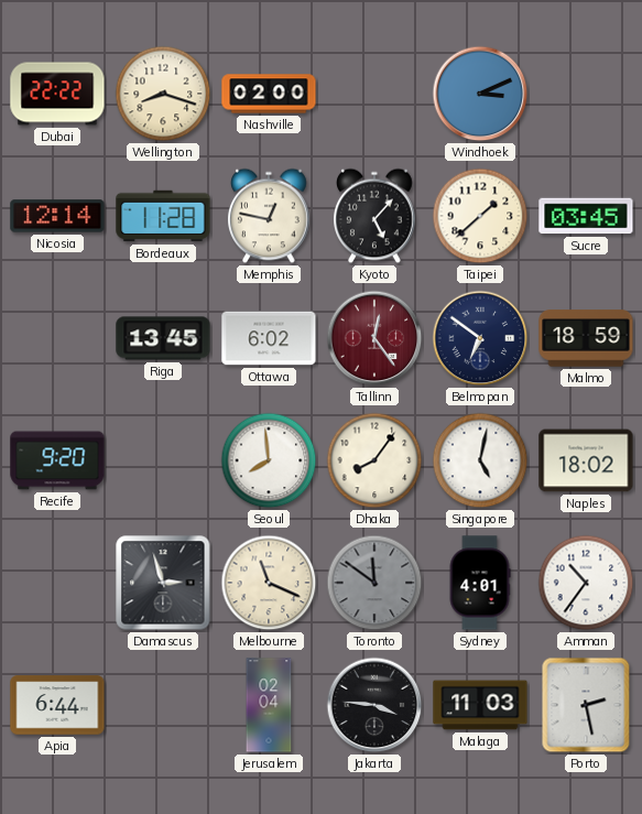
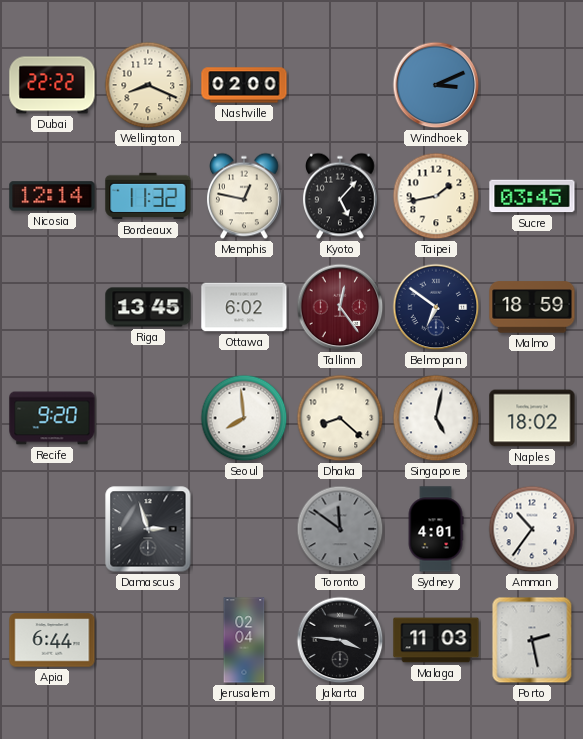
Wellington: 8:18 -> 8:19 (148, 85)
Bordeaux: 11:28 -> 11:32 (148, 196)
Taipei: 1:38 -> 1:43 (436, 196)
Dhaka: 8:06 -> 8:22 (340, 418)
Melbourne: 11:19 -> none (269, 583)
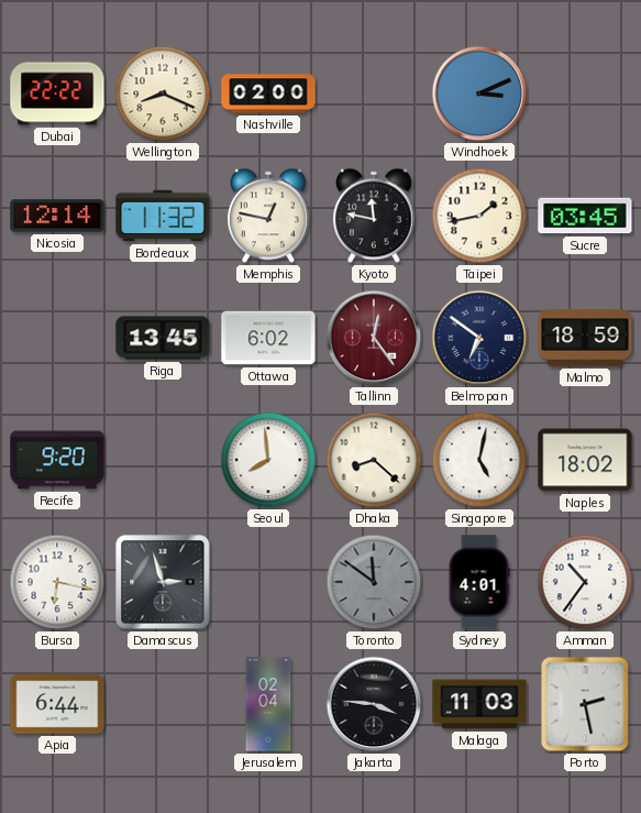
Kyoto: 5:07 -> 11:47 (375, 216)
Bursa: none -> 6:17 (57, 582)
